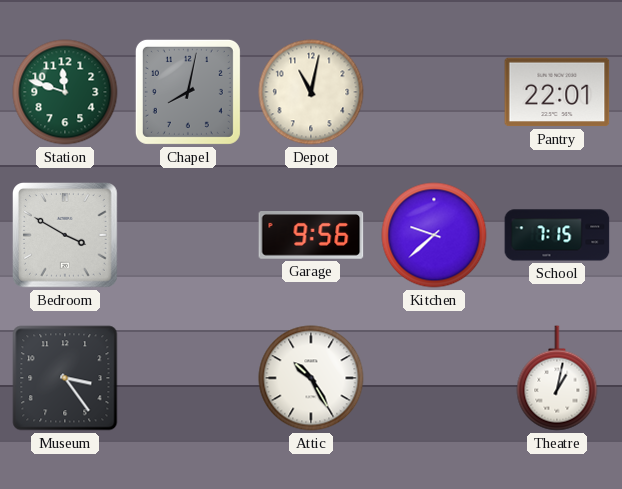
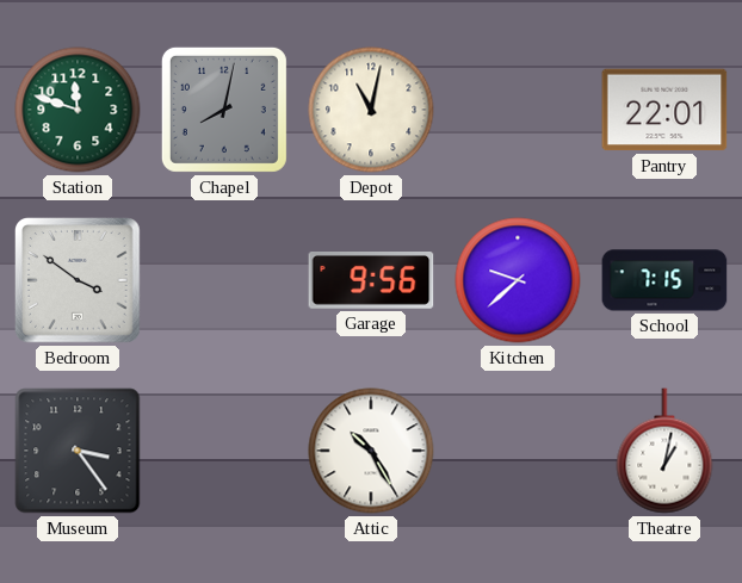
Bedroom: 3:50 -> 3:51 (79, 281)
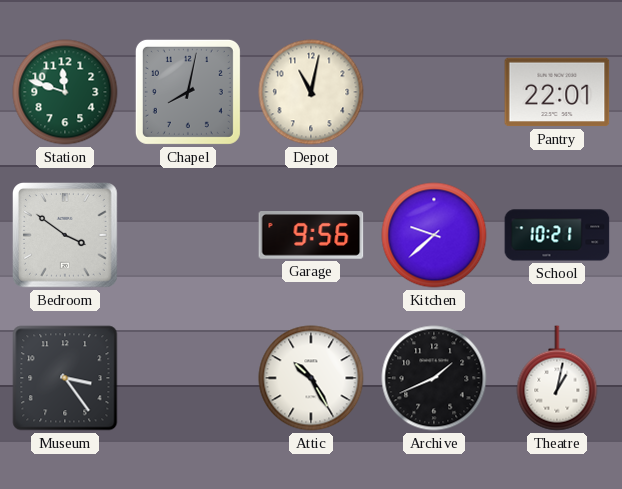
School: 7:15 -> 10:21 (557, 235)
Archive: none -> 1:41 (434, 378)
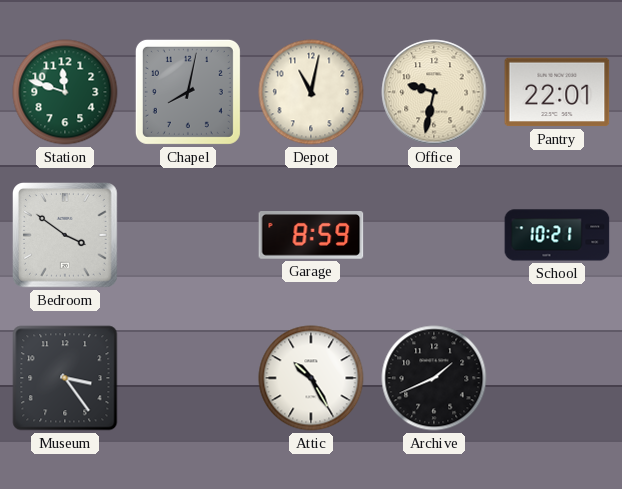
Office: none -> 9:32 (434, 92)
Garage: 9:56 -> 8:59 (311, 236)
Kitchen: 9:38 -> none (434, 235)
Theatre: 1:02 -> none (557, 378)
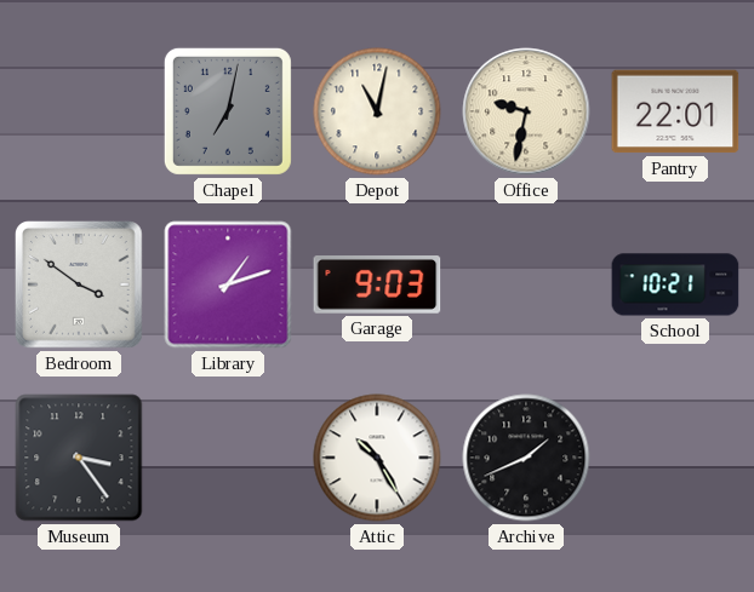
Station: 11:48 -> none (65, 92)
Chapel: 8:02 -> 7:02 (228, 111)
Library: none -> 1:12 (228, 284)
Garage: 8:59 -> 9:03 (377, 286)
